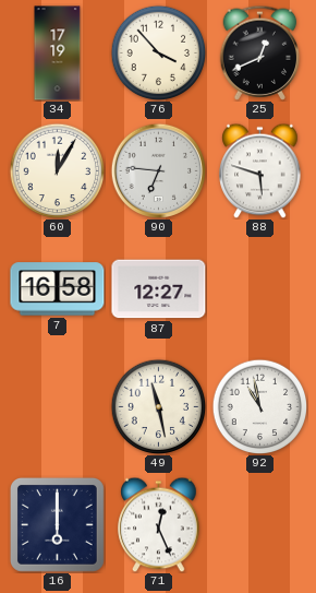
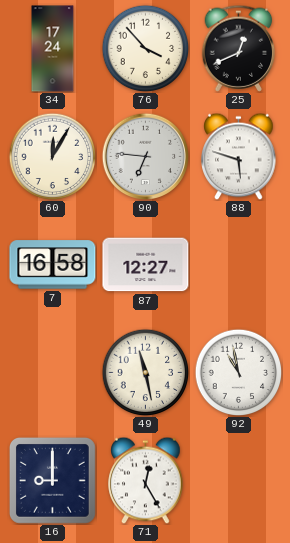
34: 17:19 -> 17:24 (53, 49)
16: 6:00 -> 9:00 (52, 480)
71: 12:26 -> 12:25 (146, 480)
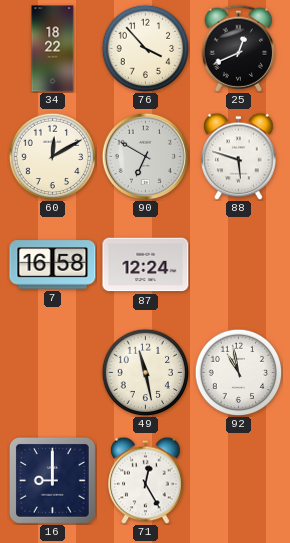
34: 17:24 -> 18:22 (53, 49)
60: 12:05 -> 12:10 (52, 156)
90: 6:46 -> 6:50 (145, 156)
87: 12:27 -> 12:24 (146, 265)
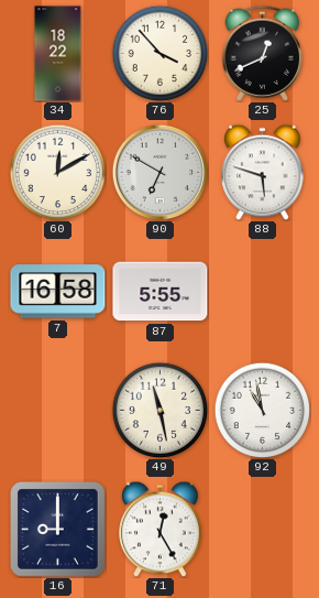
87: 12:24 -> 5:55 (161, 292)
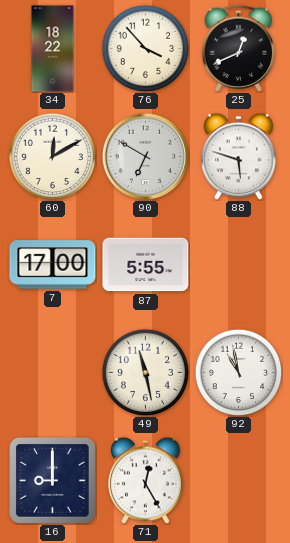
7: 16:58 -> 17:00 (53, 265)
